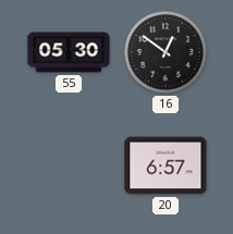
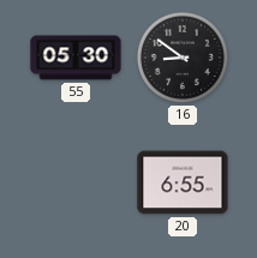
16: 12:51 -> 8:51 (183, 58)
20: 6:57 -> 6:55 (183, 182)
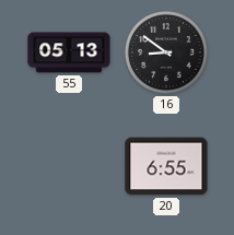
55: 05:30 -> 05:13 (69, 52)
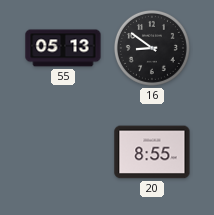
20: 6:55 -> 8:55 (152, 152)
